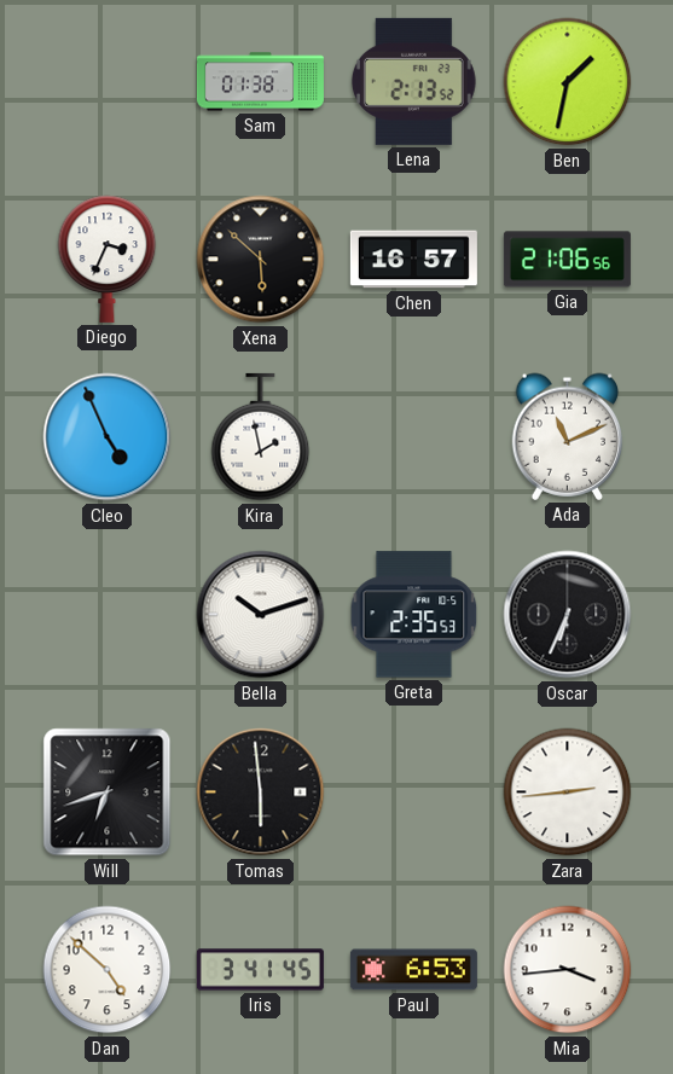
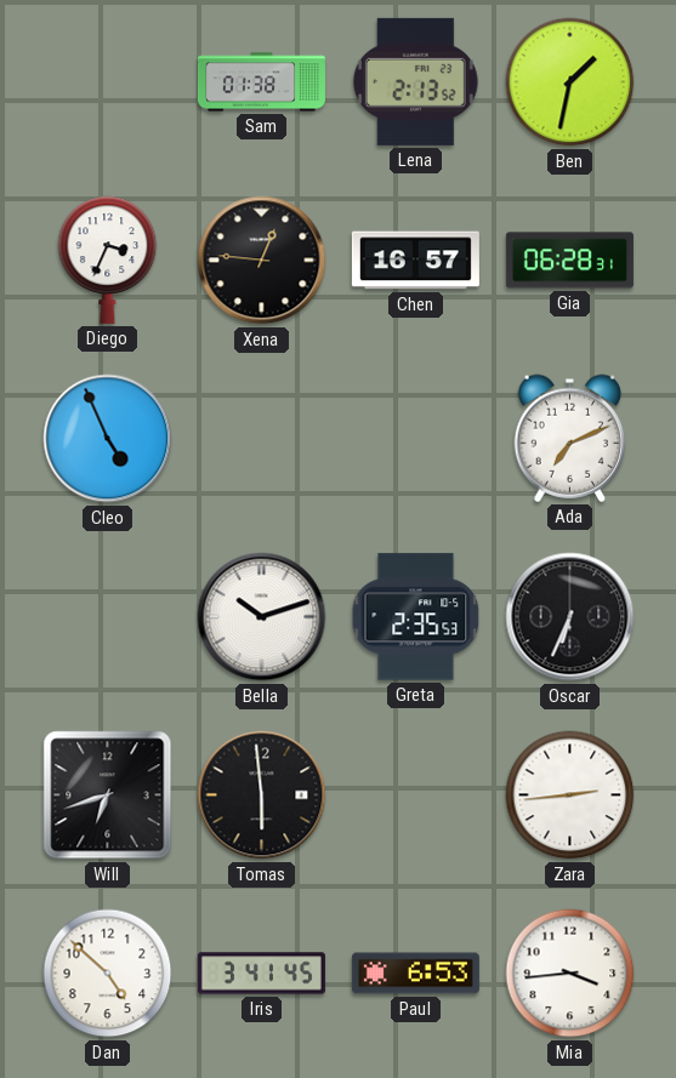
Xena: 5:52 -> 12:46 (262, 261)
Gia: 21:06 -> 06:28 (569, 261)
Kira: 1:58 -> none (261, 437)
Ada: 11:11 -> 7:11 (570, 438)
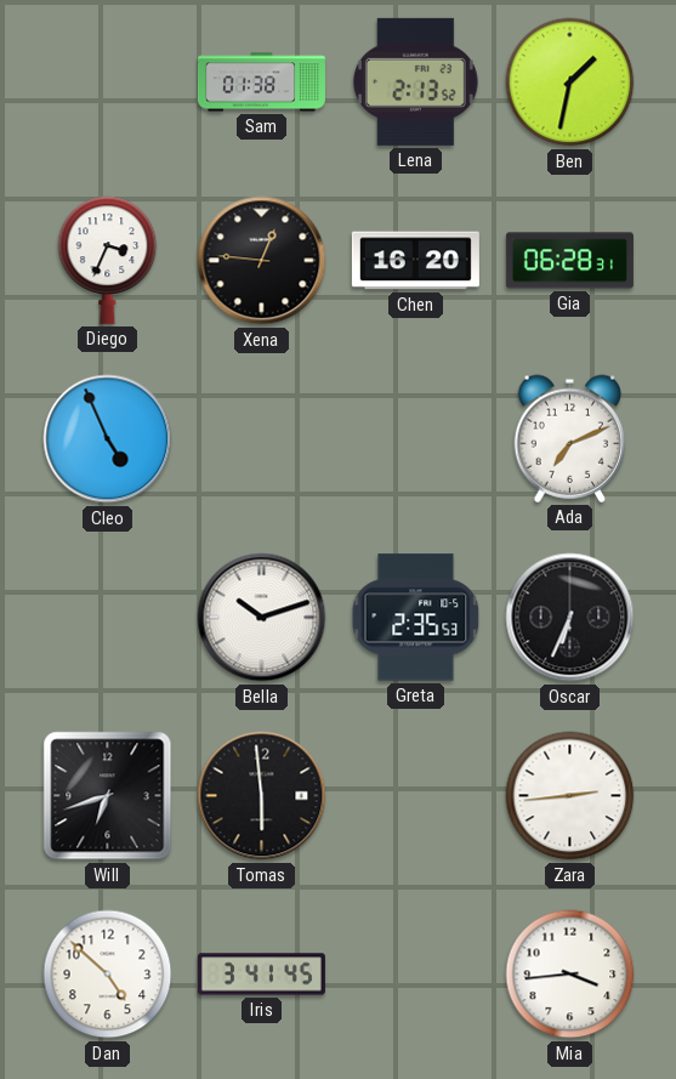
Chen: 16:57 -> 16:20 (415, 261)
Paul: 6:53 -> none (415, 974)
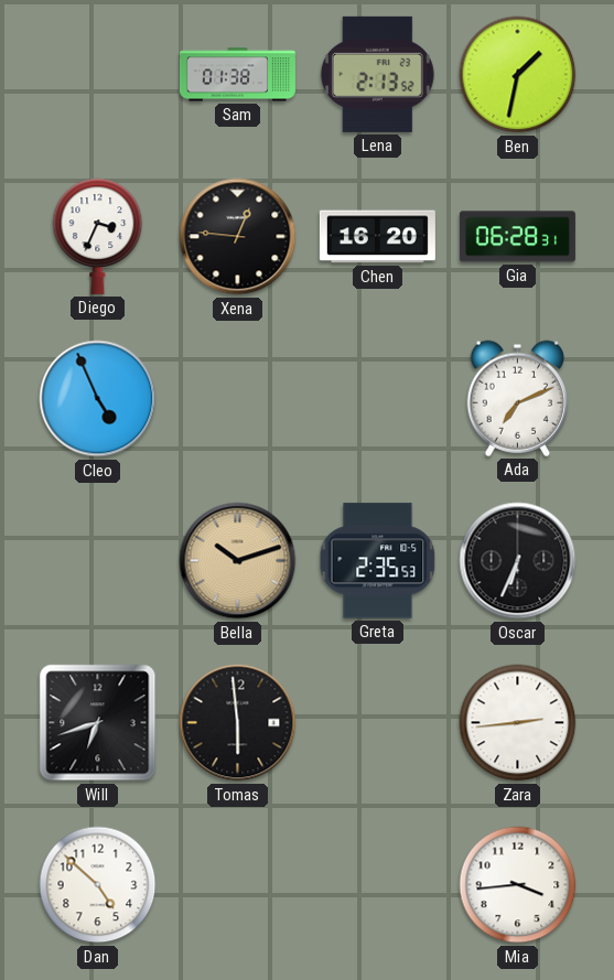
Bella dial: white -> champagne (238, 561)
Iris: 3:41 -> none (261, 975)
